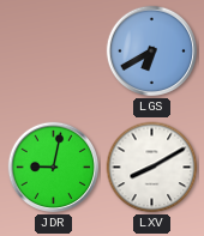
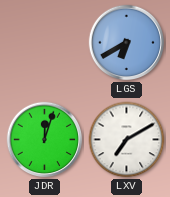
JDR: 9:02 -> 12:03 (45, 140)
LXV: 8:10 -> 7:10 (127, 140)
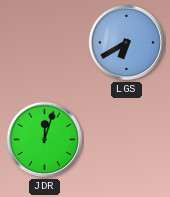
LXV: 7:10 -> none (127, 140)
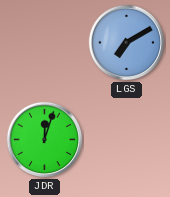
LGS: 6:40 -> 7:10 (127, 43)
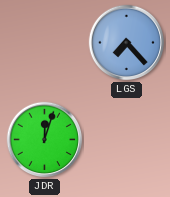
LGS: 7:10 -> 7:23 (127, 43)
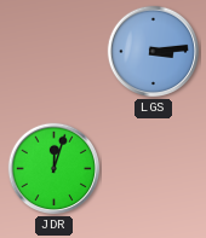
LGS: 7:23 -> 3:14 (154, 52)
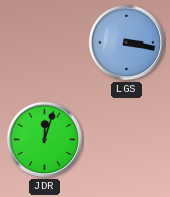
LGS: 3:14 -> 3:17 (127, 43)
